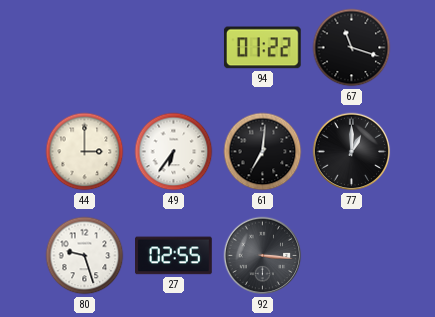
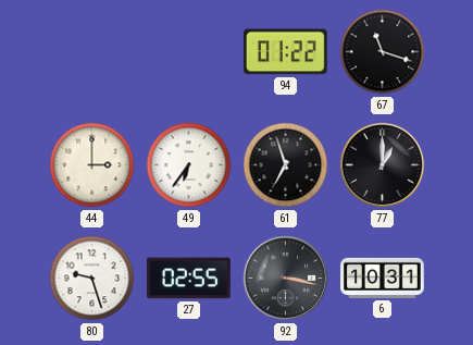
61: 7:01 -> 6:57 (286, 165)
92: 3:16 -> 3:17 (286, 279)
6: none -> 10:31 (383, 278)
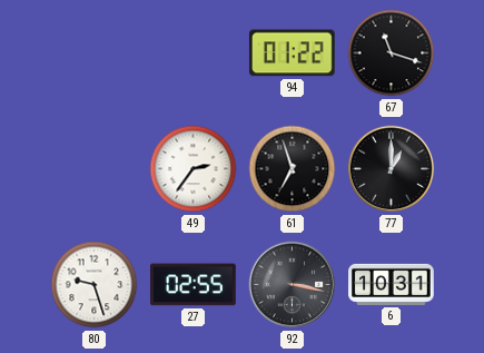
44: 3:00 -> none (92, 165)
49: 6:36 -> 2:36 (194, 169)
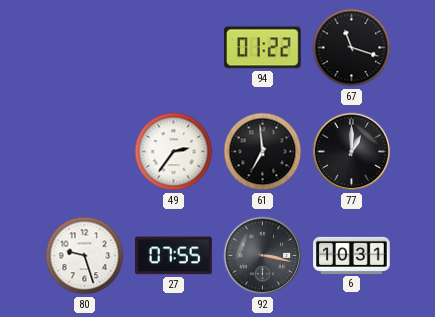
61: 6:57 -> 6:59 (263, 152)
27: 02:55 -> 07:55 (174, 256)
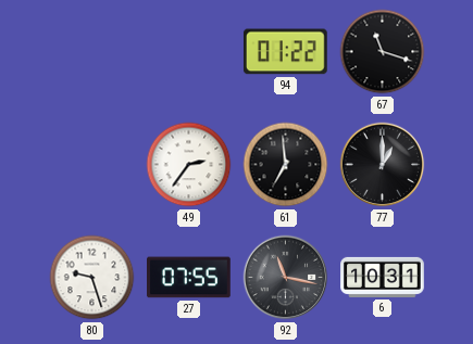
92: 3:17 -> 11:17 (286, 278)
